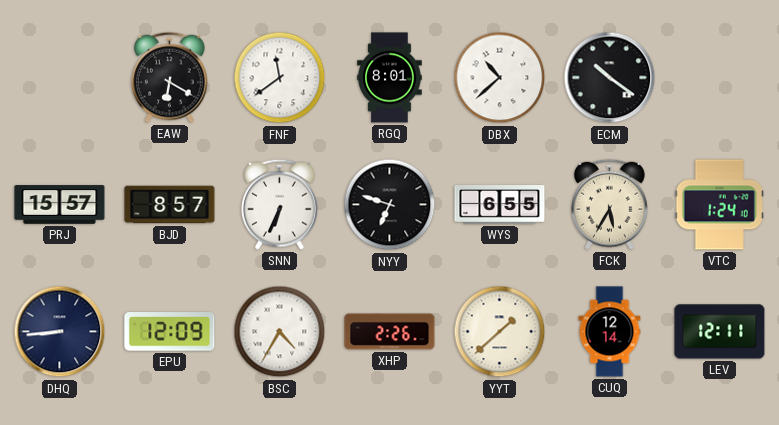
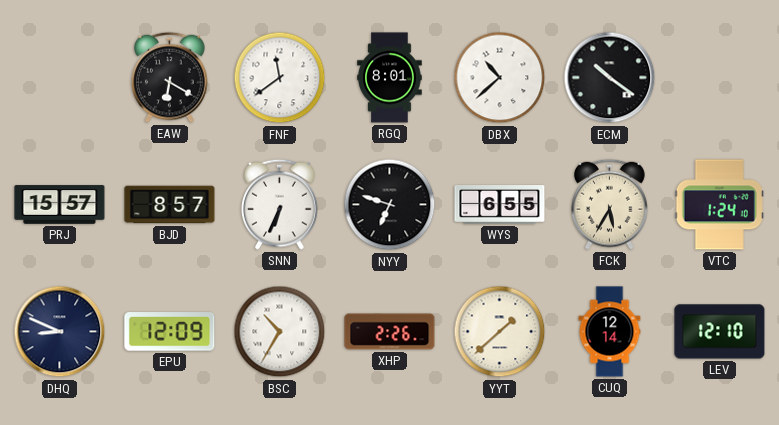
DHQ: 8:44 -> 8:49 (60, 332)
BSC: 4:35 -> 10:35 (280, 332)
LEV: 12:11 -> 12:10 (720, 332)
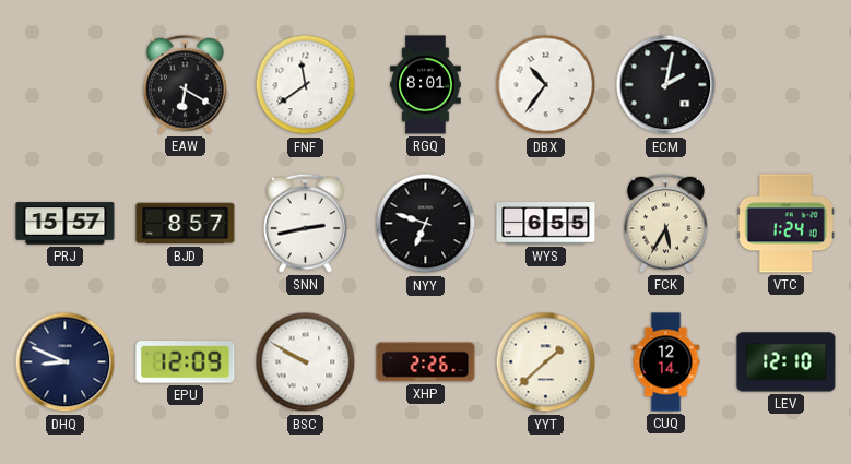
DBX: 10:38 -> 10:36 (546, 85)
ECM: 10:21 -> 2:02 (666, 85)
SNN: 6:34 -> 2:43 (306, 223)
BSC: 10:35 -> 9:50 (306, 362)
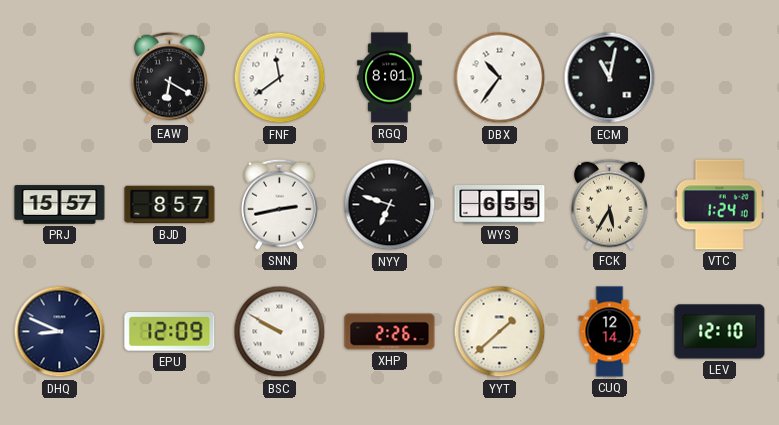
ECM: 2:02 -> 11:02 (610, 78)
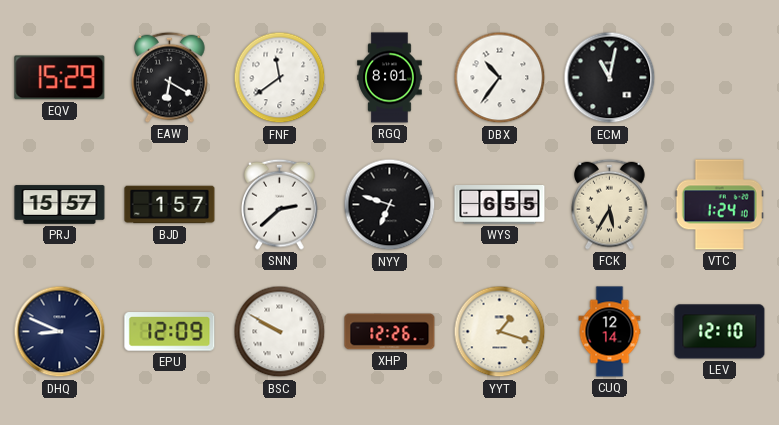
EQV: none -> 15:29 (60, 78)
BJD: 8:57 -> 1:57 (170, 205)
SNN: 2:43 -> 2:38 (280, 204)
XHP: 2:26 -> 12:26 (390, 332)
YYT: 1:38 -> 1:18 (500, 332)
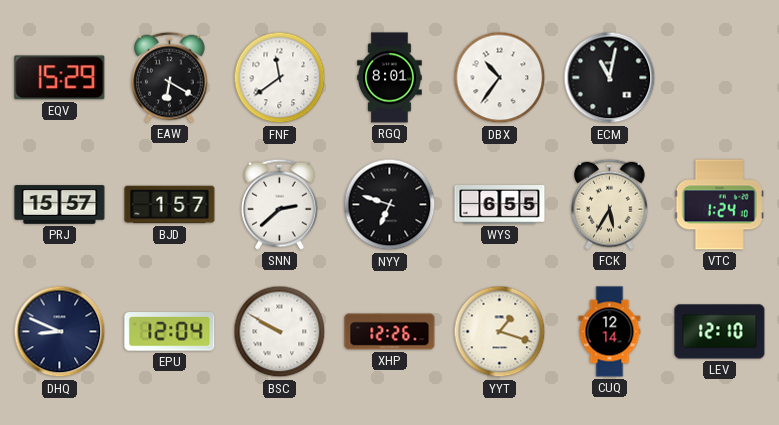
EPU: 12:09 -> 12:04 (170, 332)
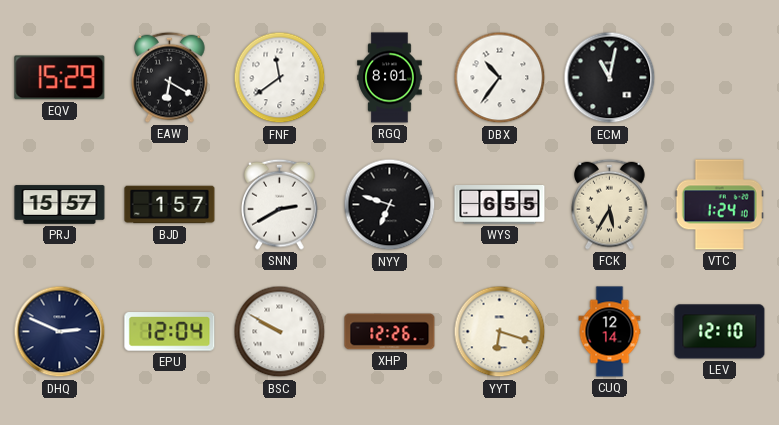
SNN: 2:38 -> 2:40 (280, 204)
DHQ: 8:49 -> 2:49 (60, 332)
YYT: 1:18 -> 6:18 (500, 332)
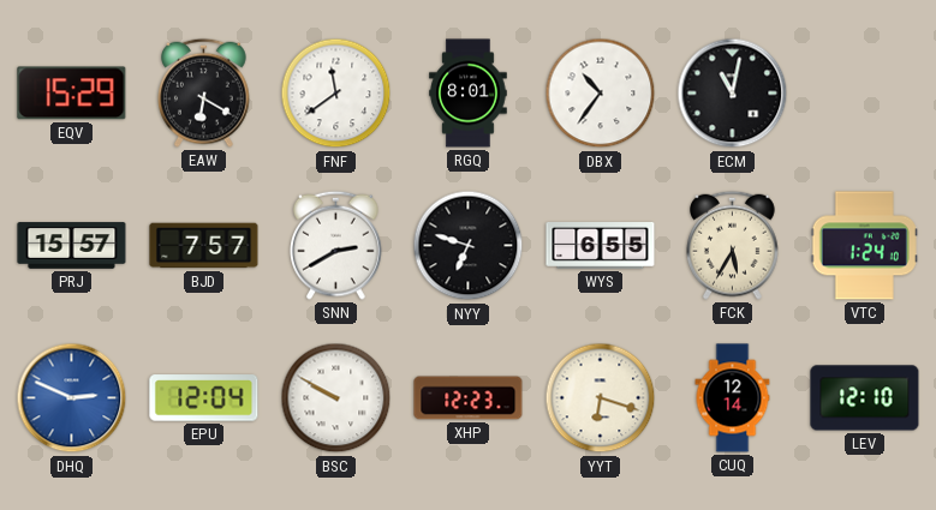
BJD: 1:57 -> 7:57 (204, 246)
DHQ dial: navy -> blue (72, 398)
XHP: 12:26 -> 12:23 (469, 398)
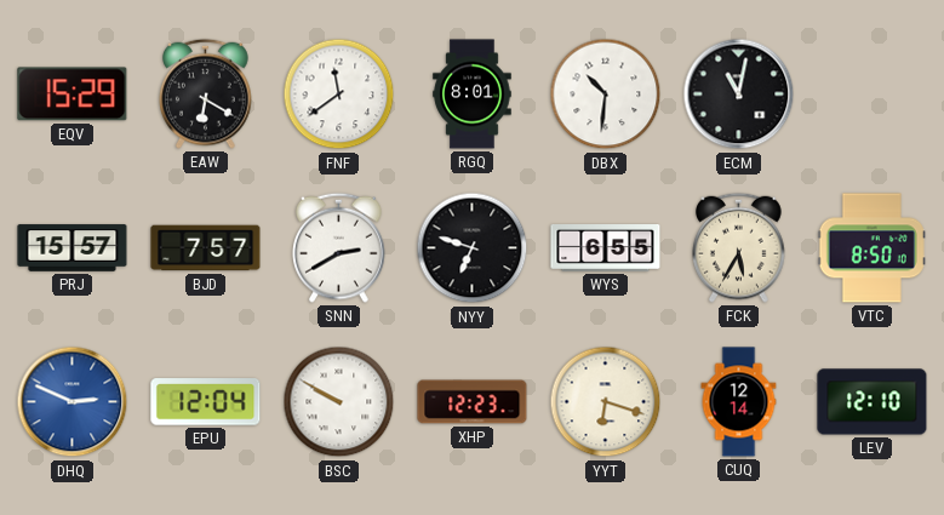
DBX: 10:36 -> 10:31 (606, 95)
VTC: 1:24 -> 8:50 (871, 248)
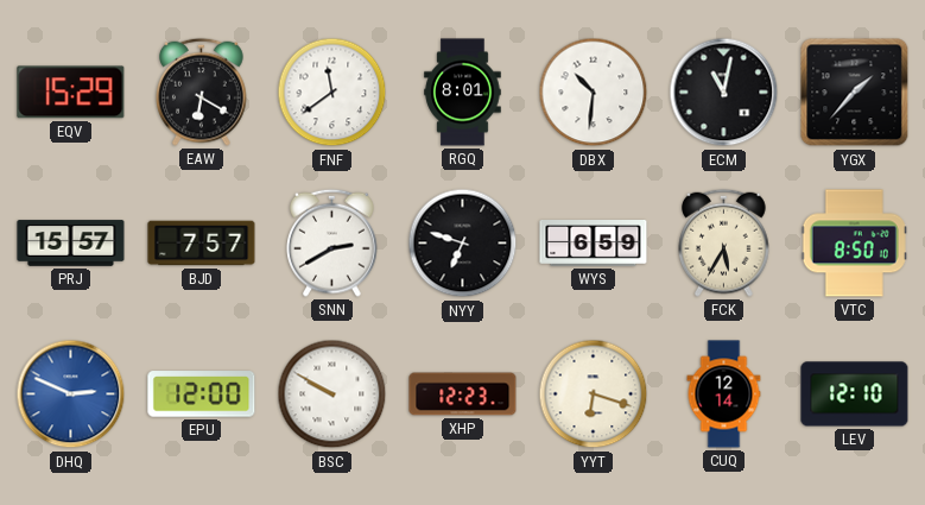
YGX: none -> 1:37 (855, 93)
WYS: 6:55 -> 6:59 (594, 244)
EPU: 12:04 -> 12:00 (202, 394)
